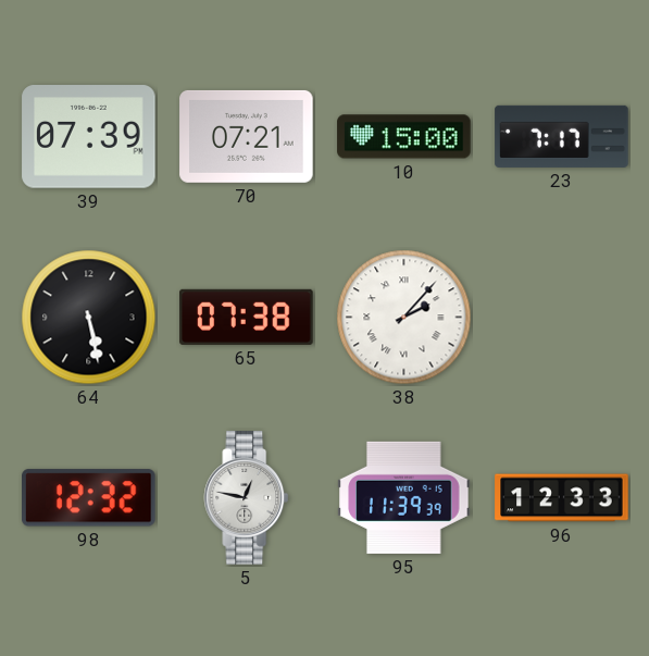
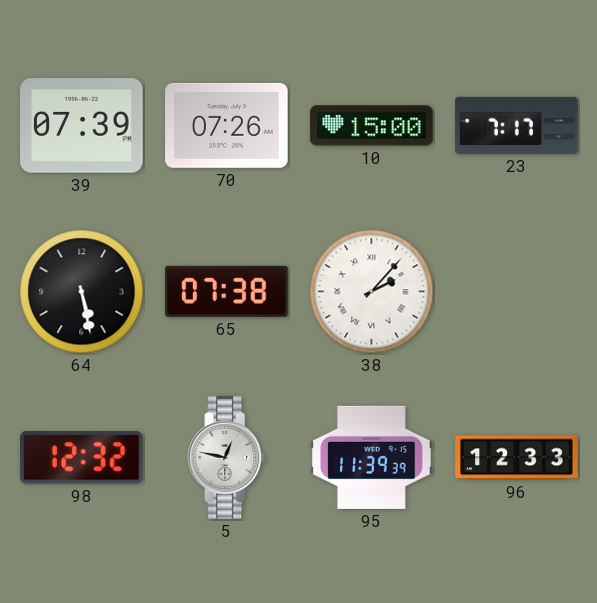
70: 07:21 -> 07:26 (227, 125)
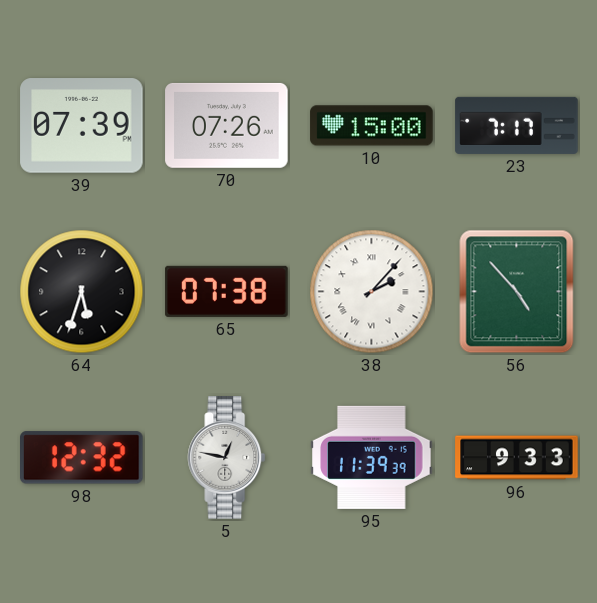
64: 5:28 -> 5:33 (82, 292)
56: none -> 4:53 (517, 292)
96: 12:33 -> 9:33 (517, 458)
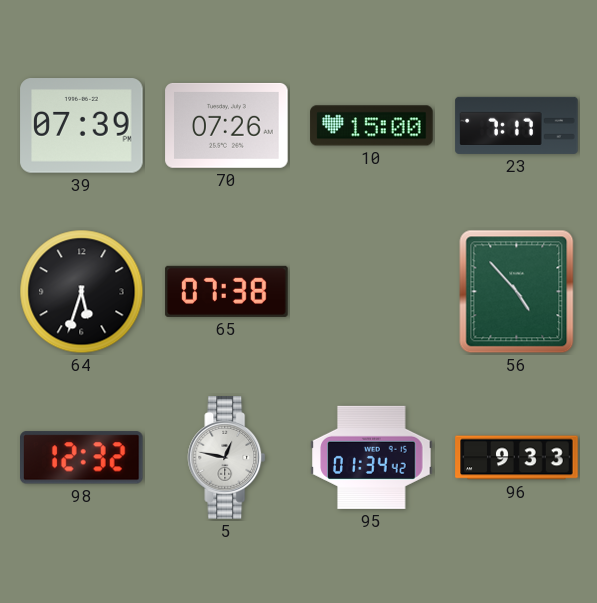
38: 2:07 -> none (372, 292)
95: 11:39 -> 01:34 (372, 457)
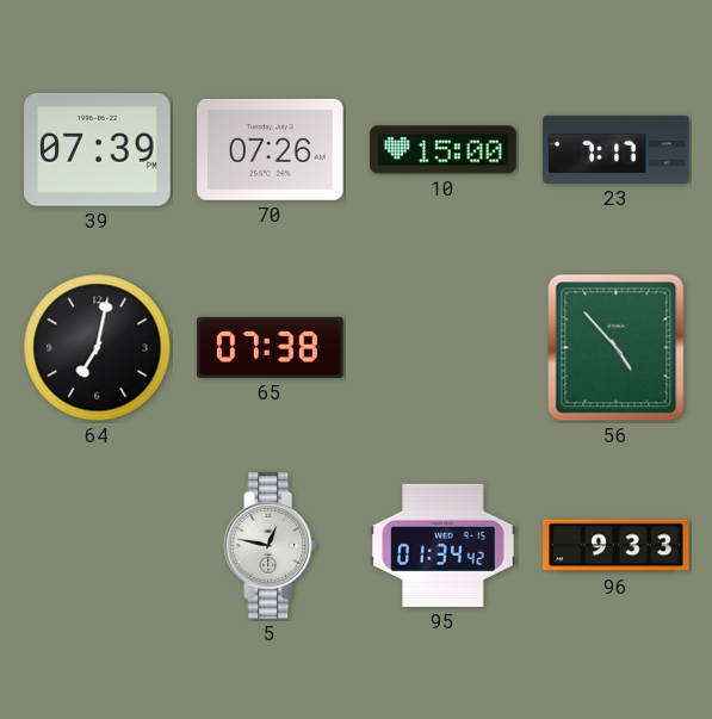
64: 5:33 -> 7:02 (98, 348)
98: 12:32 -> none (82, 458)
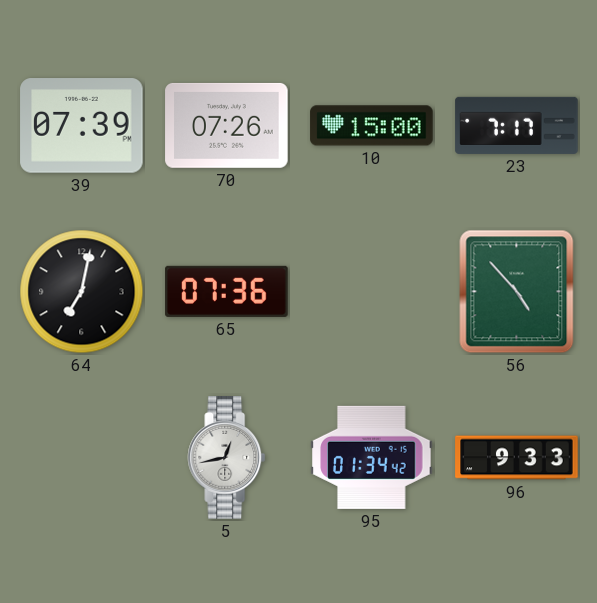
65: 07:38 -> 07:36 (227, 291)
5: 12:47 -> 12:43 (227, 458)
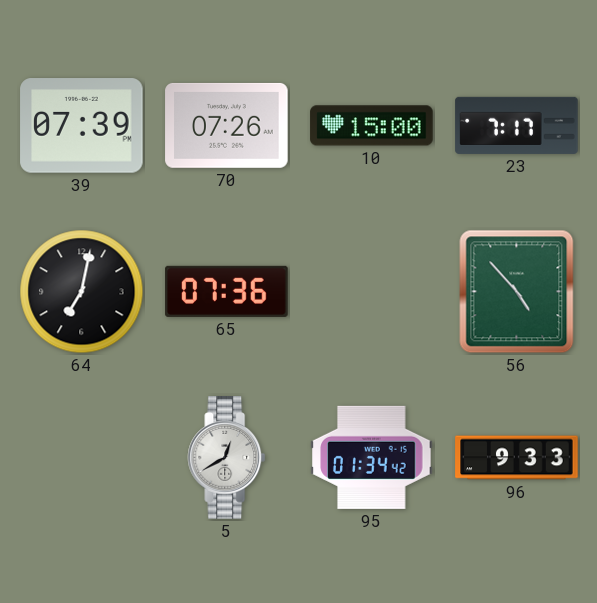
5: 12:43 -> 12:40 (227, 458)
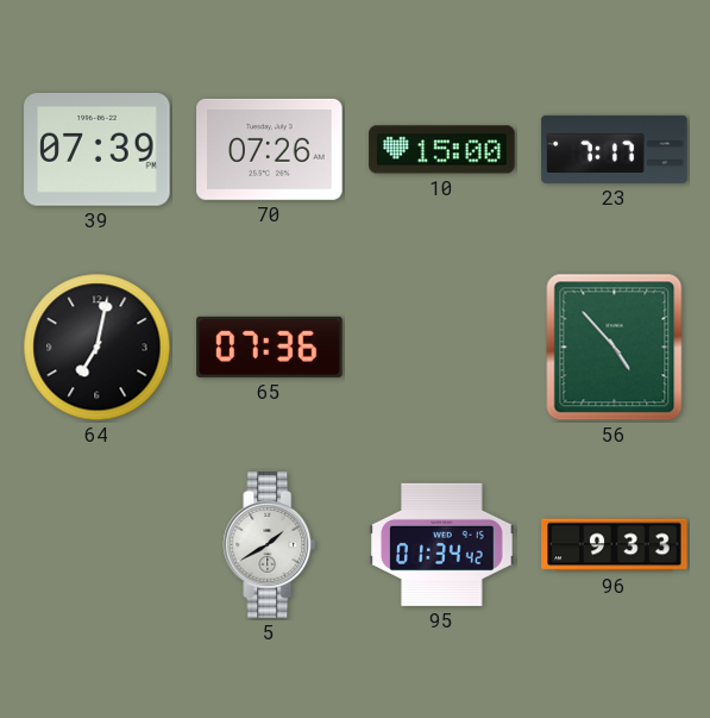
5: 12:40 -> 1:40 (270, 545)
